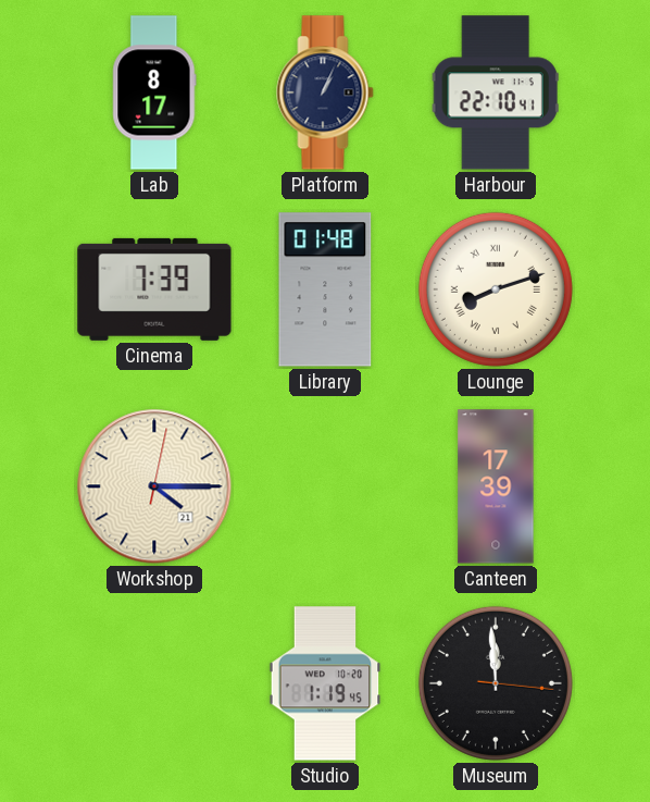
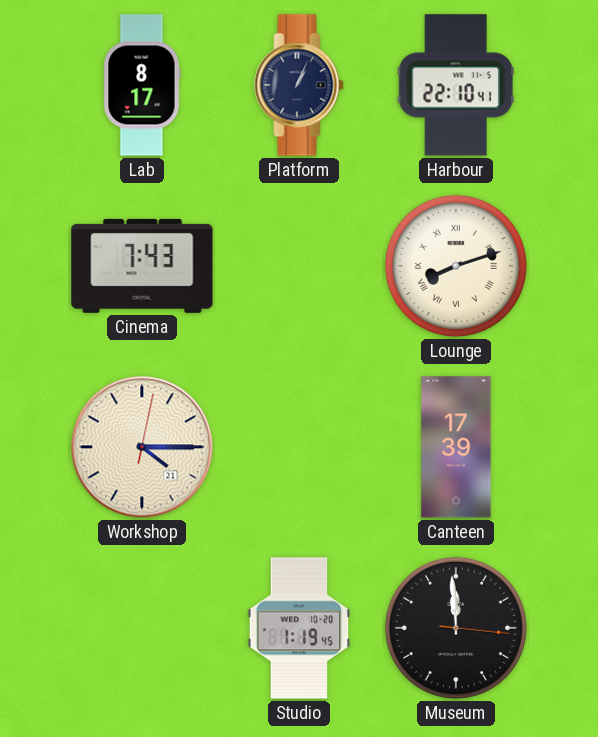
Cinema: 7:39 -> 7:43 (142, 266)
Library: 01:48 -> none (325, 289)
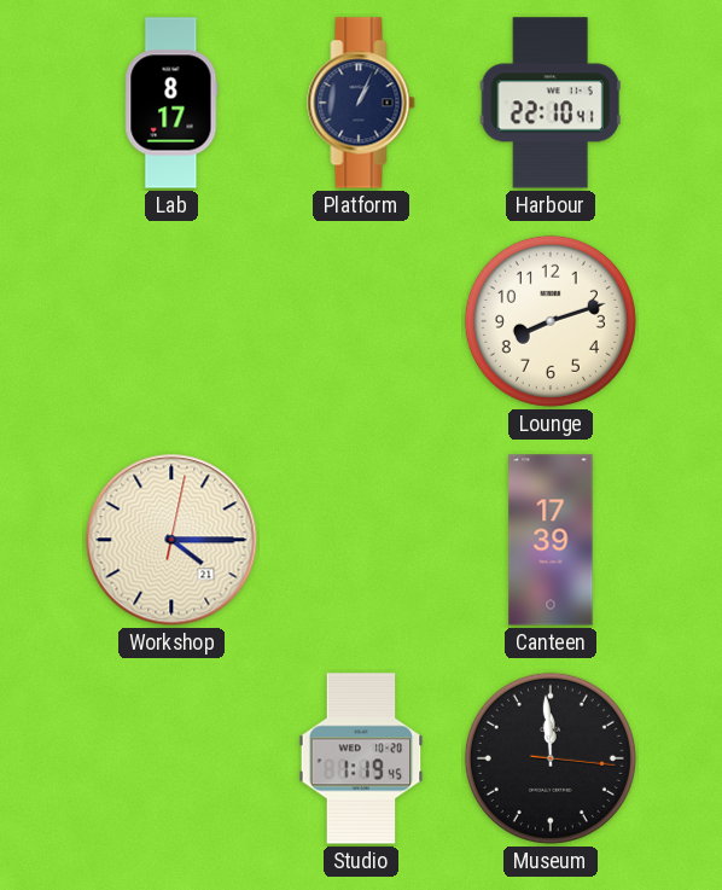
Cinema: 7:43 -> none (142, 266)
Lounge numerals: Roman -> Arabic (551, 321)
